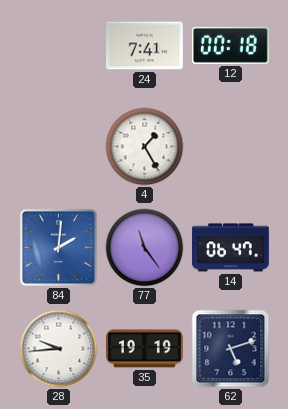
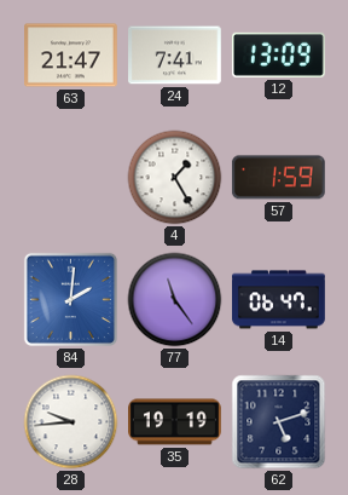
63: none -> 21:47 (71, 56)
12: 00:18 -> 13:09 (278, 54)
57: none -> 1:59 (278, 178)
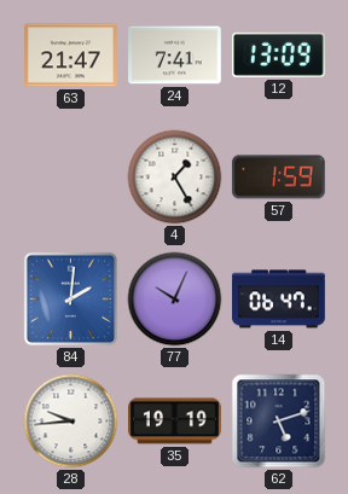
77: 11:24 -> 10:04 (175, 300)
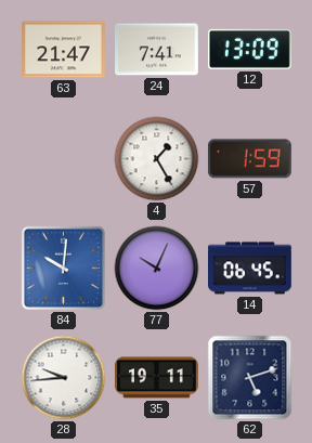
84: 2:01 -> 10:01 (63, 268)
14: 06:47 -> 06:45 (250, 269)
35: 19:19 -> 19:11 (157, 378)
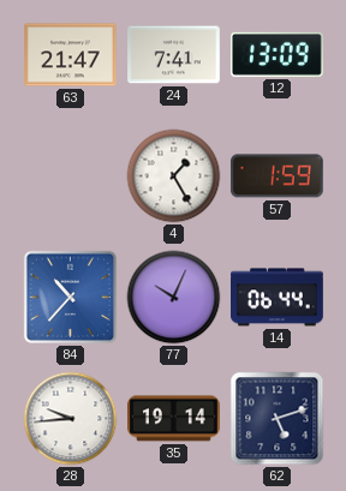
84: 10:01 -> 10:37 (70, 297)
14: 06:45 -> 06:44 (278, 298)
35: 19:11 -> 19:14 (174, 419)
